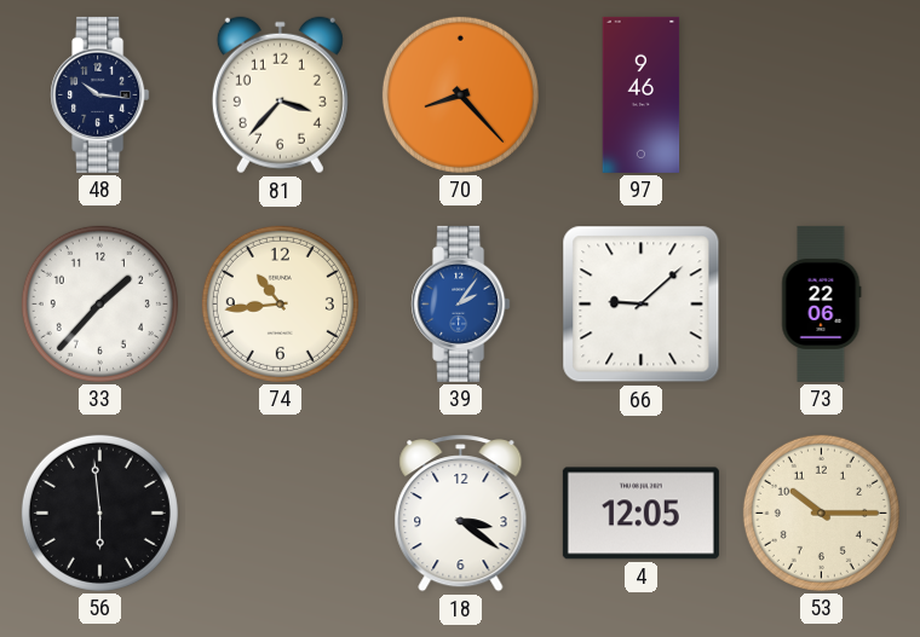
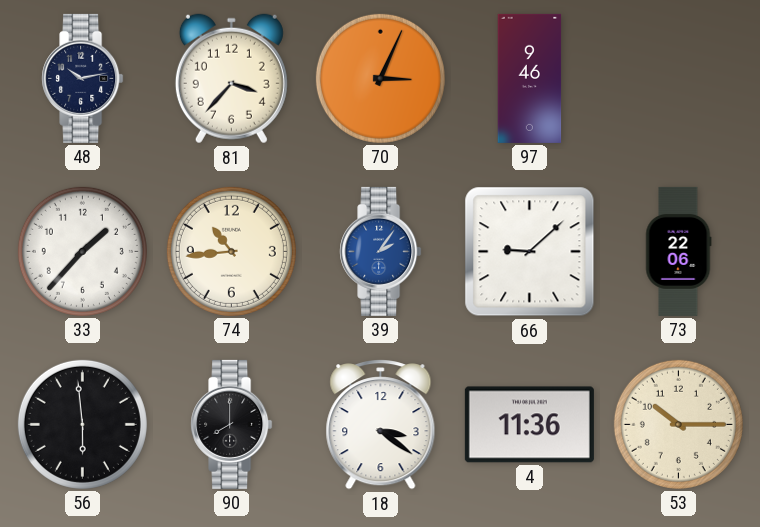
48: 10:16 -> 10:13 (83, 78)
70: 8:23 -> 3:04 (380, 78)
90: none -> 8:00 (232, 424)
4: 12:05 -> 11:36 (529, 425)
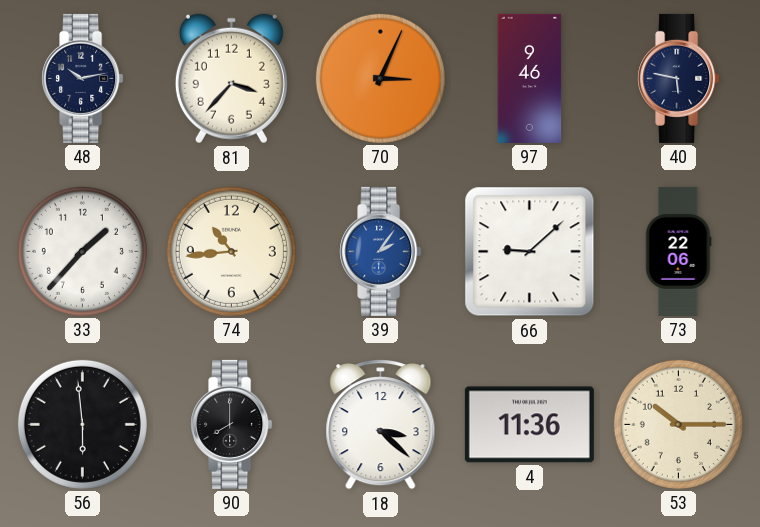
40: none -> 5:47 (679, 78)
18: 3:21 -> 3:22 (381, 425)
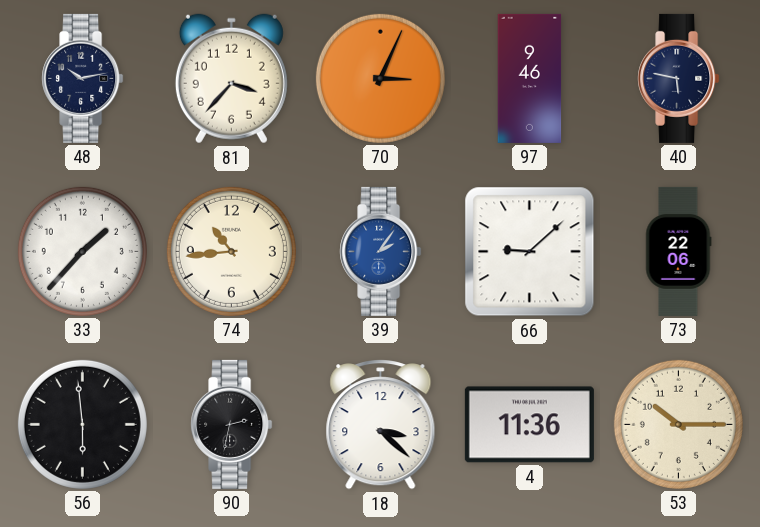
90: 8:00 -> 2:32 (232, 424)
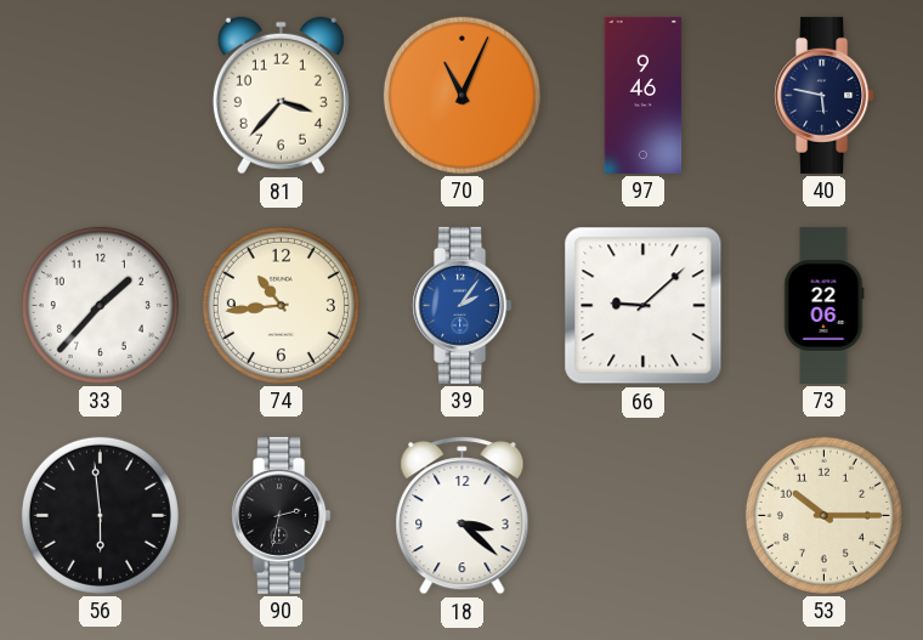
48: 10:13 -> none (83, 78)
70: 3:04 -> 11:04 (461, 95)
4: 11:36 -> none (529, 425)
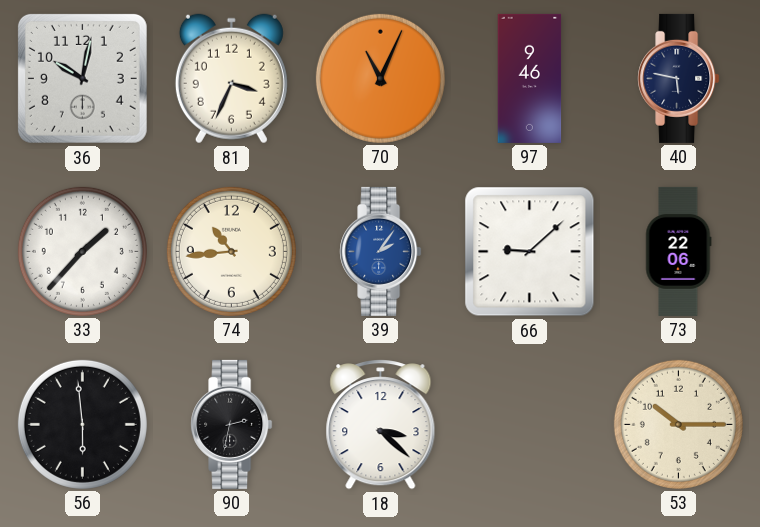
36: none -> 10:02 (82, 78)
81: 3:37 -> 3:34 (231, 79)
